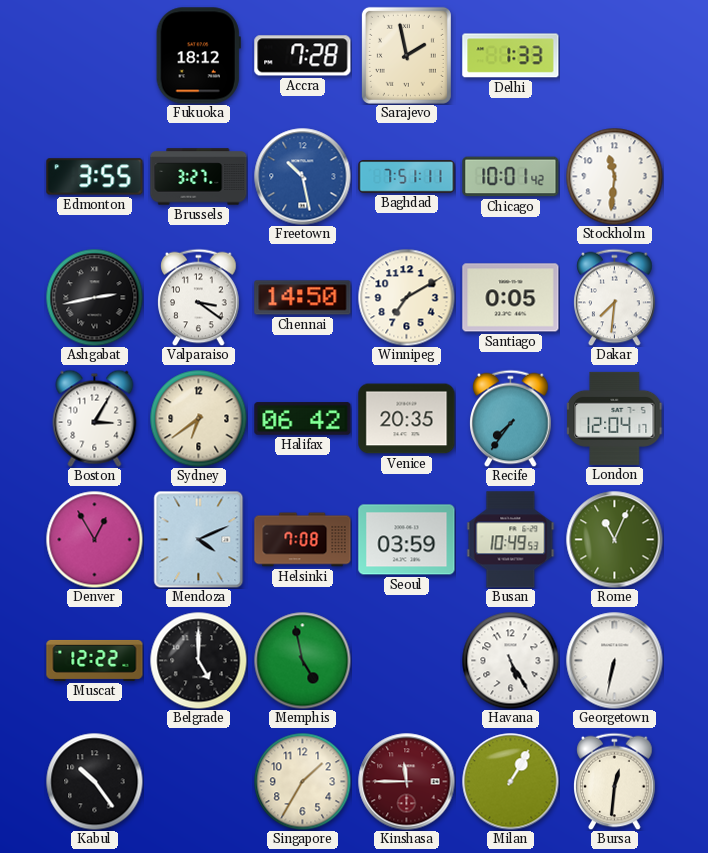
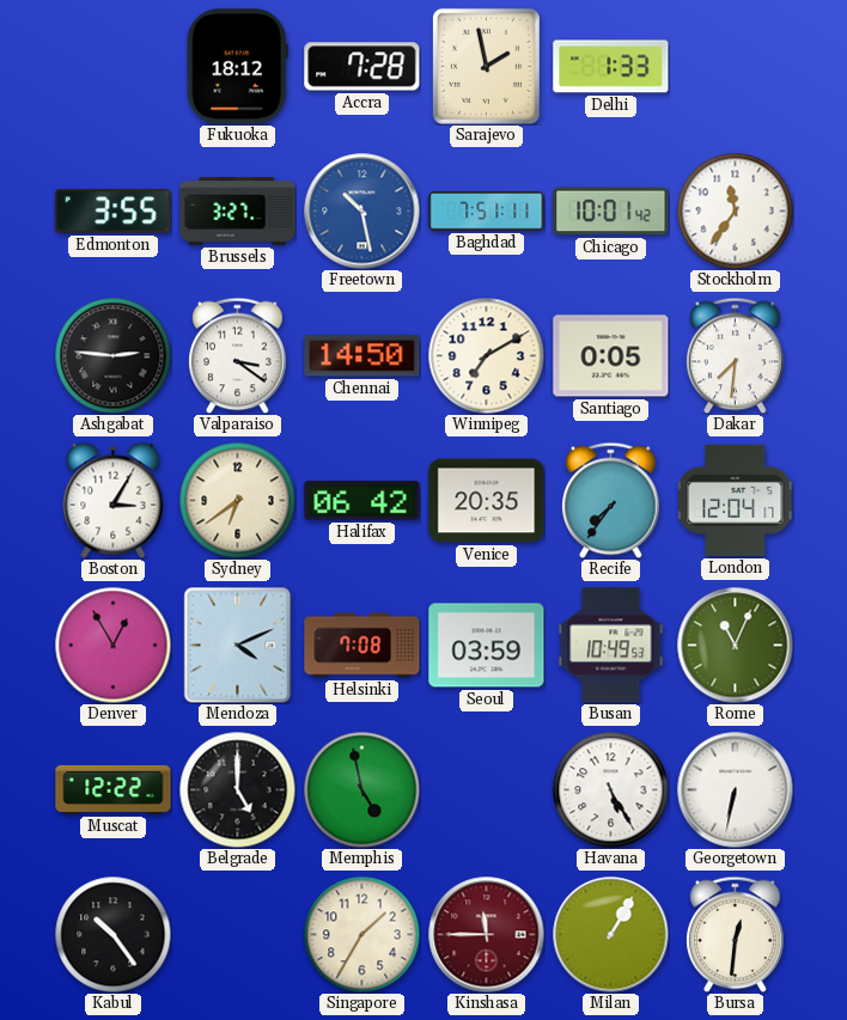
Stockholm: 11:31 -> 11:36 (735, 210)
Ashgabat: 2:43 -> 2:46 (112, 355)
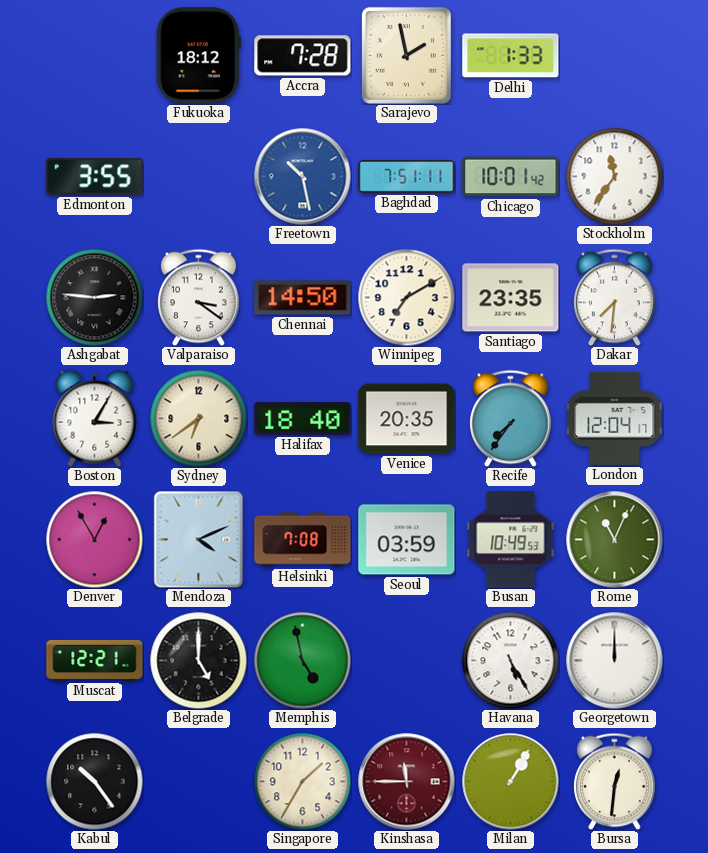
Brussels: 3:27 -> none (238, 212)
Santiago: 0:05 -> 23:35 (511, 298)
Halifax: 06:42 -> 18:40 (303, 419)
Muscat: 12:22 -> 12:21 (95, 660)
Georgetown: 6:32 -> 12:00 (615, 661)
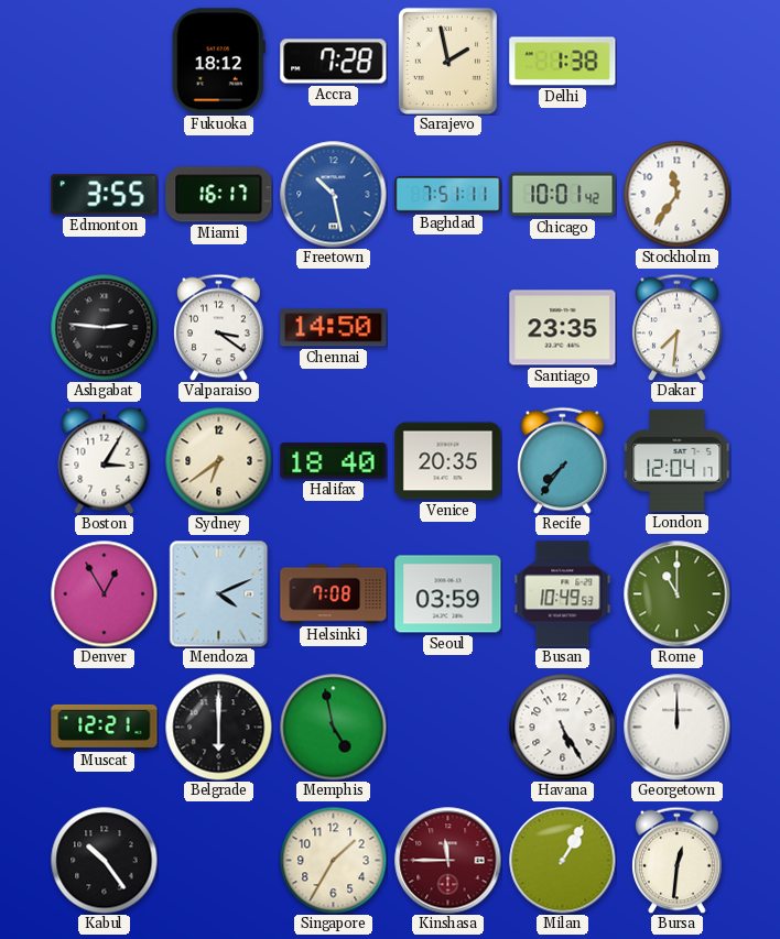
Delhi: 1:33 -> 1:38 (563, 62)
Miami: none -> 16:17 (219, 195)
Winnipeg: 7:10 -> none (406, 297)
Rome: 11:04 -> 11:00 (678, 594)
Belgrade: 5:00 -> 6:00 (218, 727)
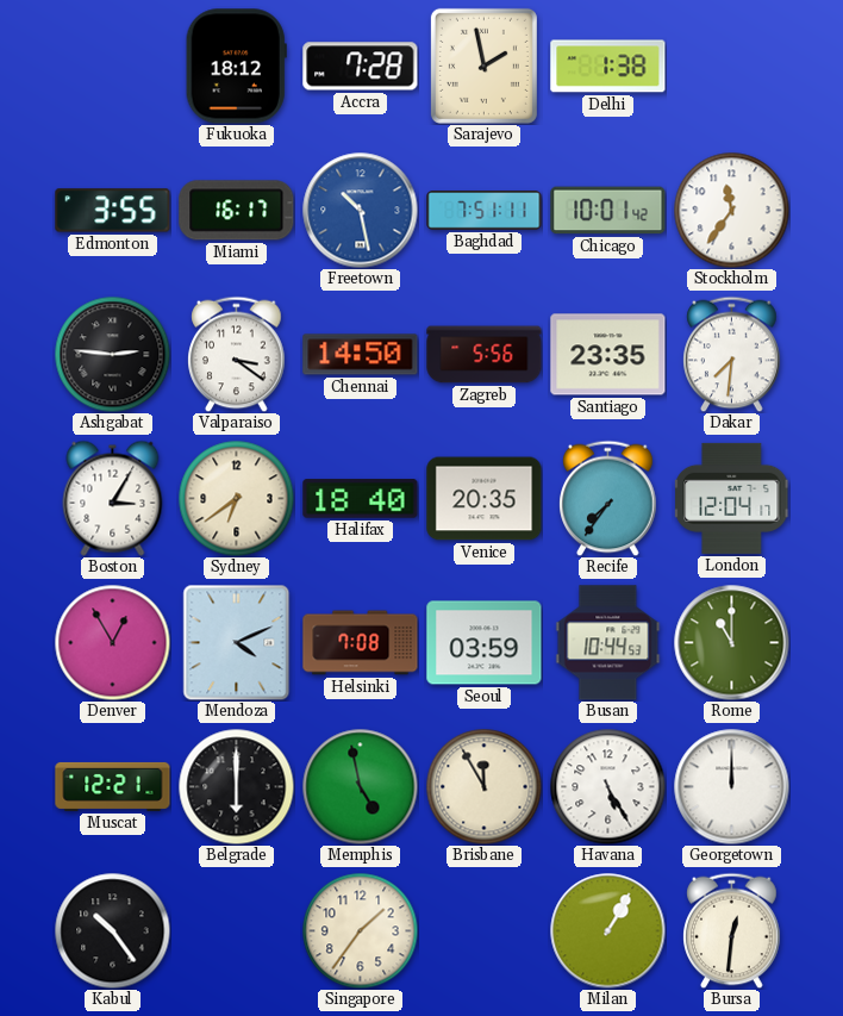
Zagreb: none -> 5:56 (485, 355)
Busan: 10:49 -> 10:44 (608, 643)
Brisbane: none -> 11:55 (483, 786)
Singapore: 1:35 -> 1:36 (360, 930)
Kinshasa: 11:45 -> none (448, 861)
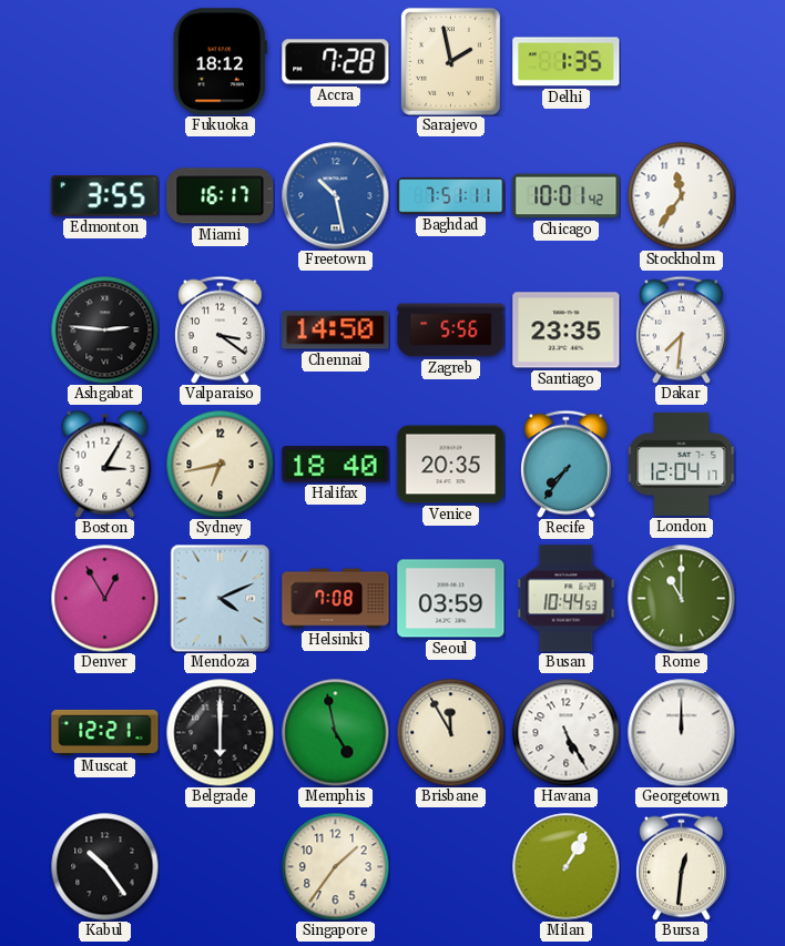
Delhi: 1:38 -> 1:35 (567, 62)
Sydney: 6:39 -> 6:43 (220, 464)
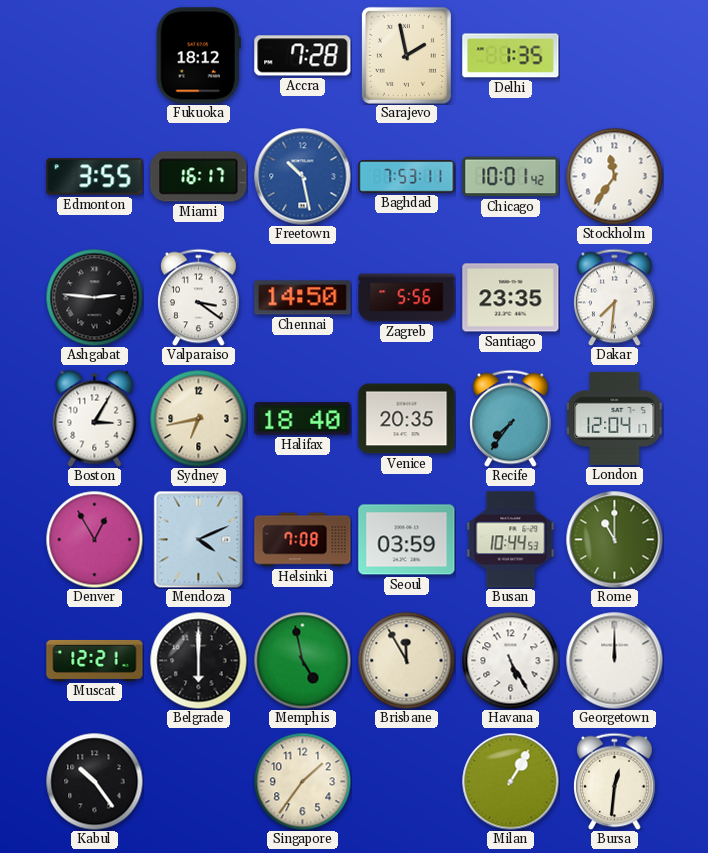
Baghdad: 7:51 -> 7:53 (407, 177)
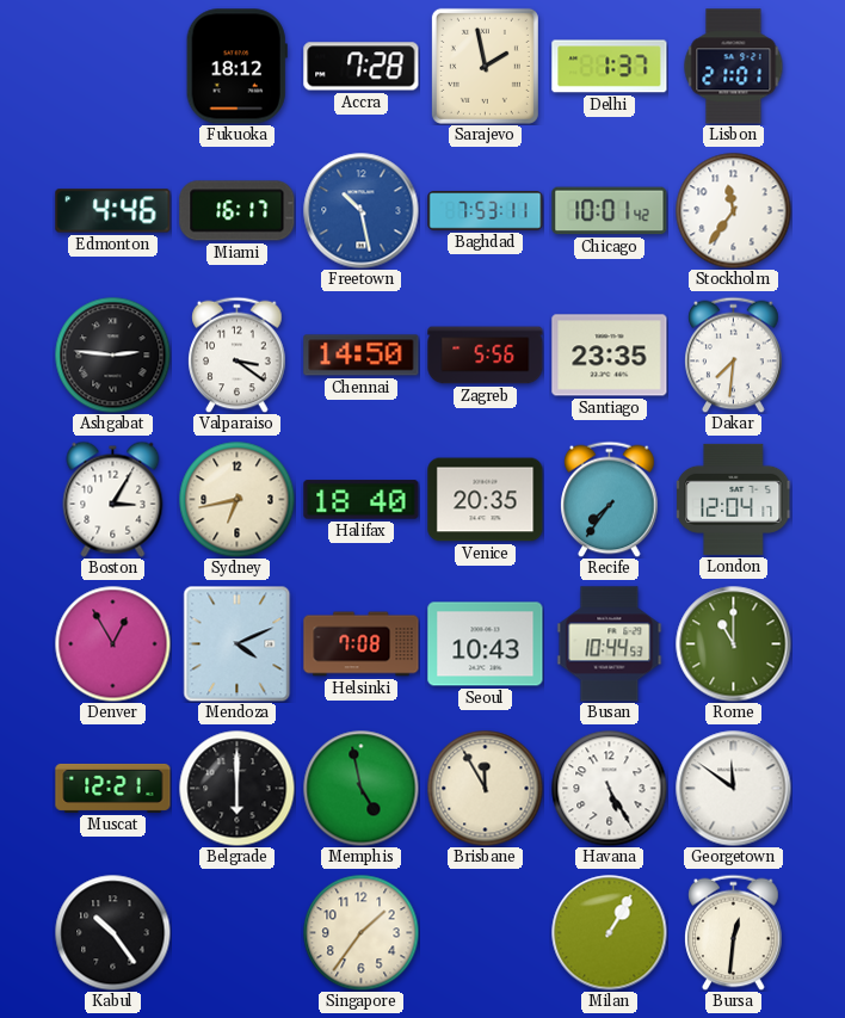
Delhi: 1:35 -> 1:37 (610, 67)
Lisbon: none -> 21:01 (734, 67)
Edmonton: 3:55 -> 4:46 (113, 211)
Seoul: 03:59 -> 10:43 (486, 644)
Georgetown: 12:00 -> 11:51 (734, 789)
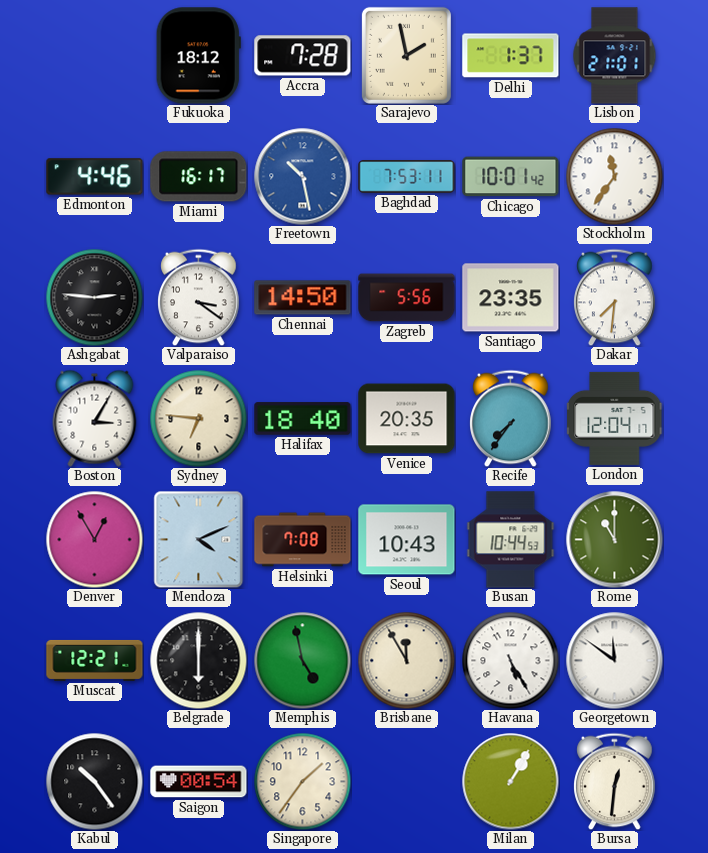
Sydney: 6:43 -> 6:46 (198, 418)
Saigon: none -> 00:54 (199, 782)
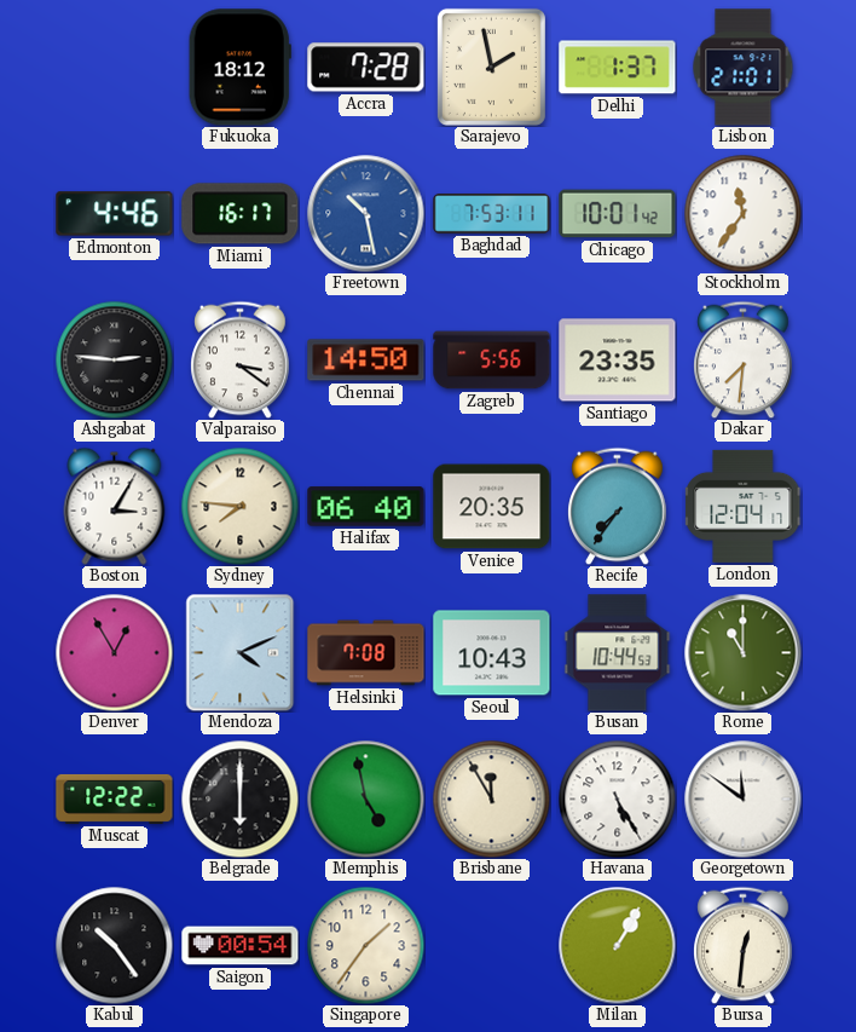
Sydney: 6:46 -> 7:46 (239, 506)
Halifax: 18:40 -> 06:40 (366, 507)
Muscat: 12:21 -> 12:22 (115, 798)
